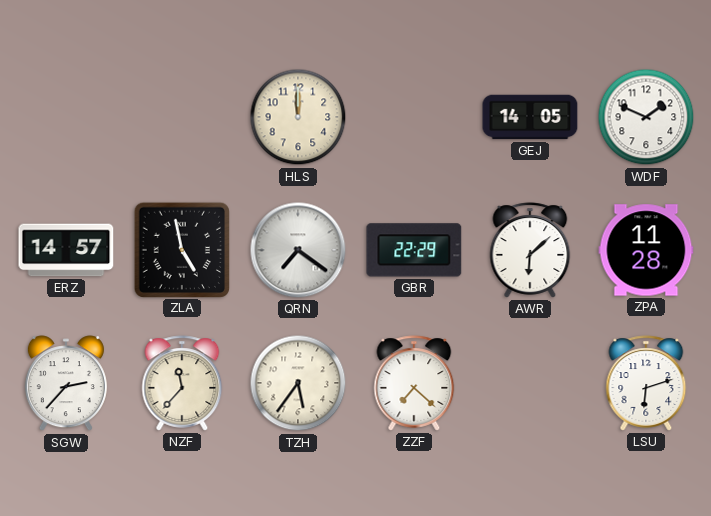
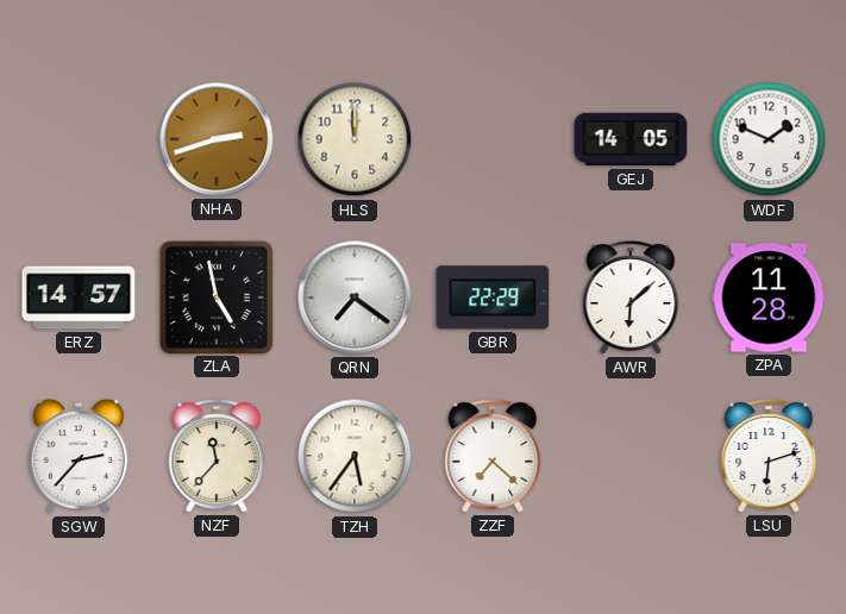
NHA: none -> 2:42 (217, 139)
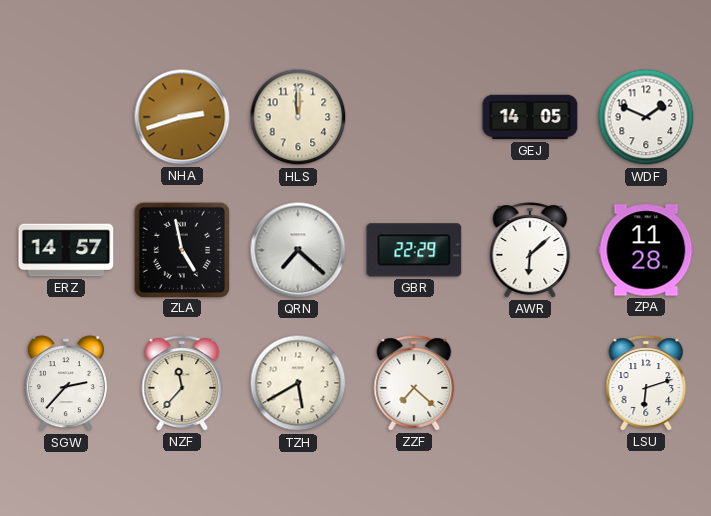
QRN: 7:21 -> 7:22 (298, 250)
TZH: 5:36 -> 5:40 (298, 383)
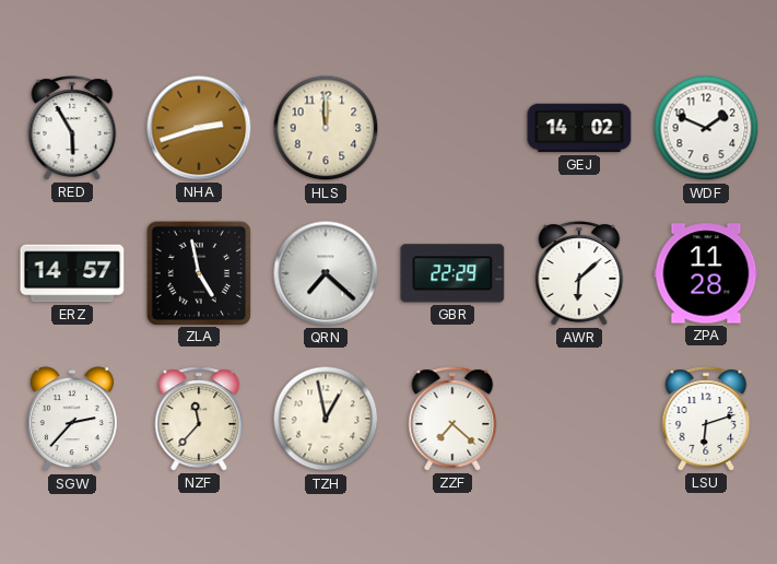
RED: none -> 5:55 (72, 128)
GEJ: 14:05 -> 14:02 (579, 128)
TZH: 5:40 -> 12:58 (326, 419)
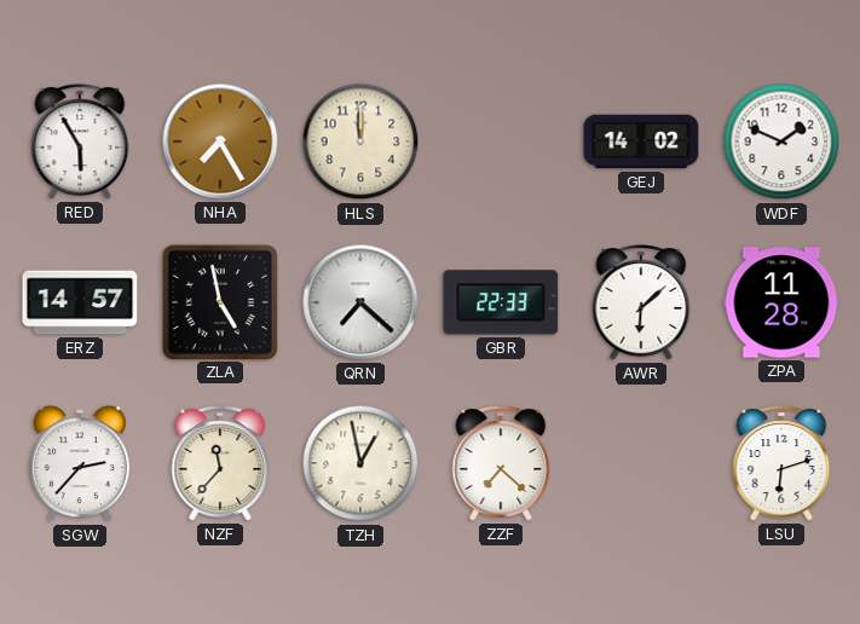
NHA: 2:42 -> 7:25 (220, 141)
GBR: 22:29 -> 22:33 (501, 302)
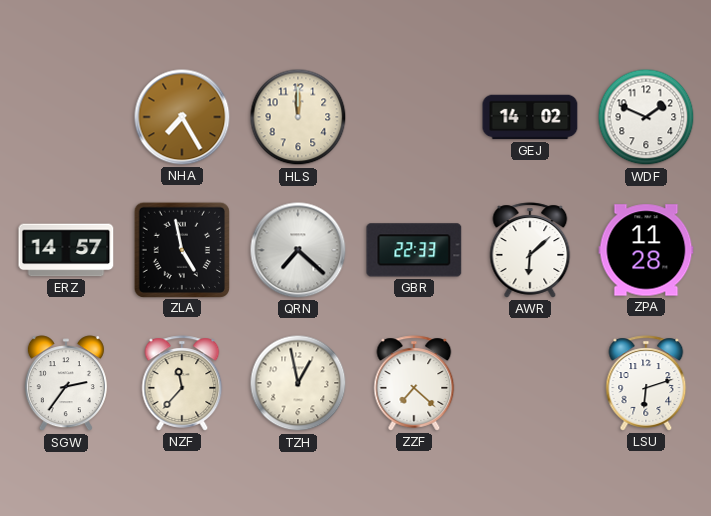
RED: 5:55 -> none (80, 141)
SGW: 2:37 -> 2:36 (66, 384)
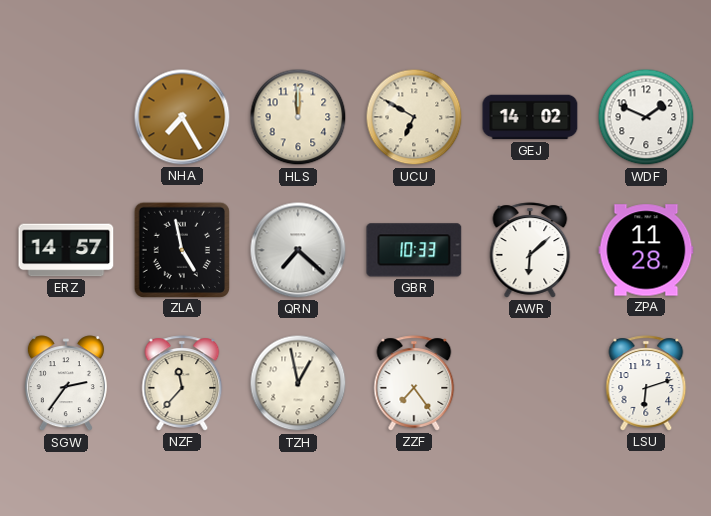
UCU: none -> 6:50 (414, 117)
GBR: 22:33 -> 10:33 (414, 250)
ZZF: 7:22 -> 7:24 (414, 383)
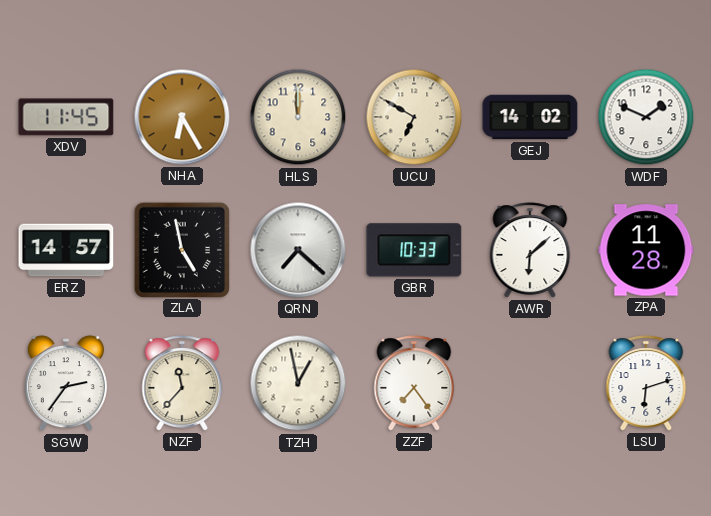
XDV: none -> 11:45 (66, 117)
NHA: 7:25 -> 6:25 (182, 117)
